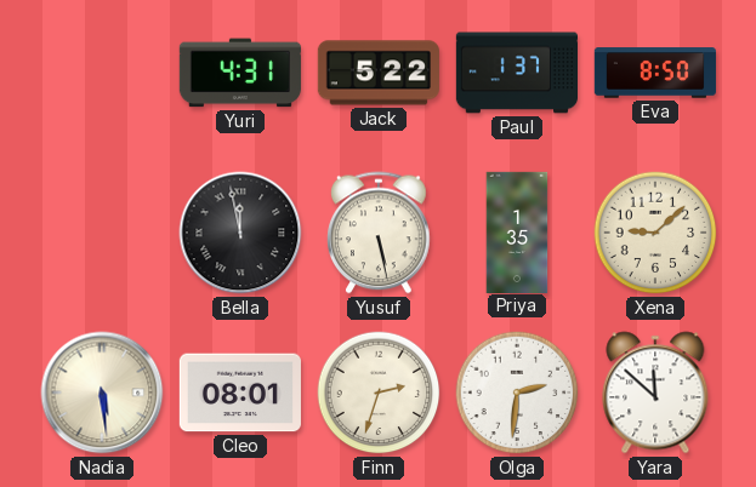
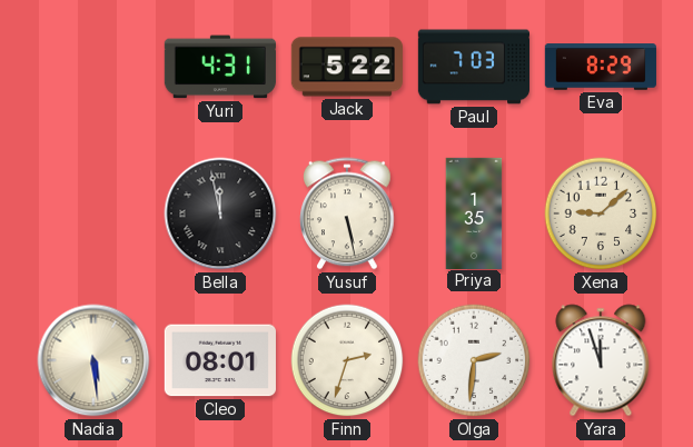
Paul: 1:37 -> 7:03 (473, 67)
Eva: 8:50 -> 8:29 (601, 67)
Yara: 11:52 -> 11:57 (601, 360)
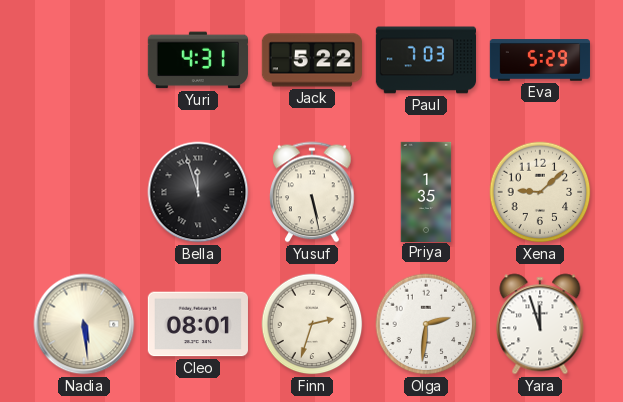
Eva: 8:29 -> 5:29 (540, 60)
Bella: 11:58 -> 11:57 (198, 192)
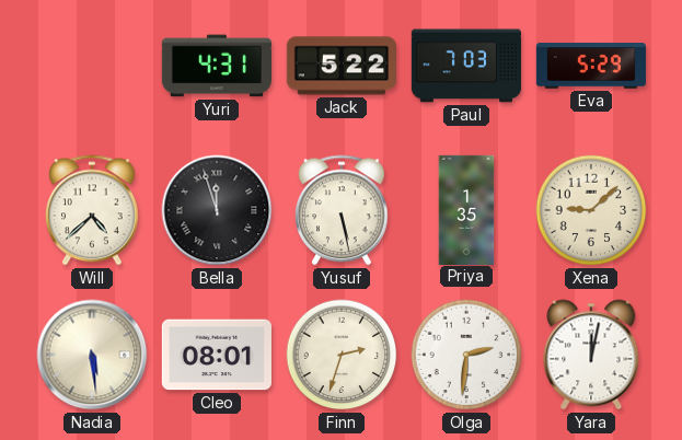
Will: none -> 4:38 (92, 210)
Yara: 11:57 -> 12:02 (591, 355)
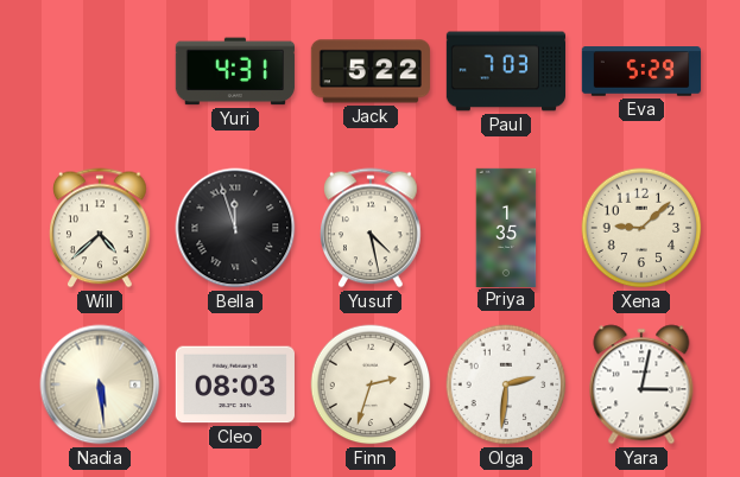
Yusuf: 5:28 -> 4:28 (371, 228)
Cleo: 08:01 -> 08:03 (235, 384)
Yara: 12:02 -> 3:02 (641, 384)
